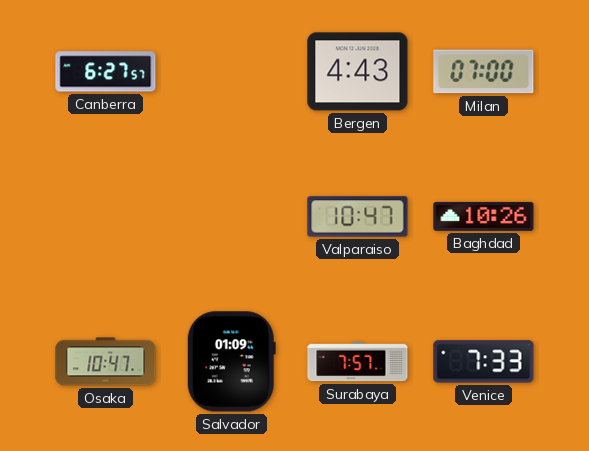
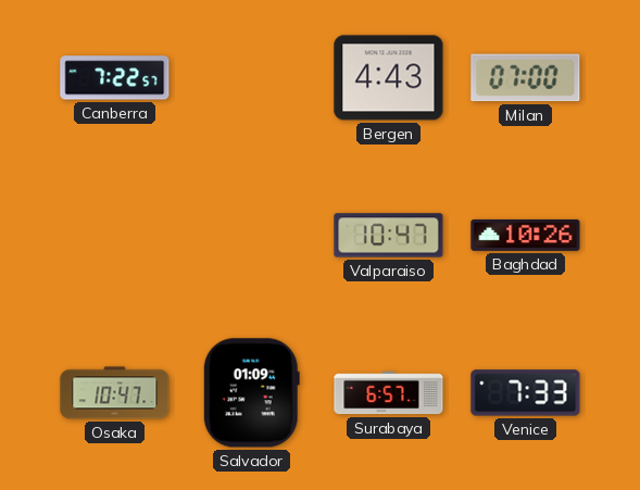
Canberra: 6:27 -> 7:22 (115, 78)
Surabaya: 7:57 -> 6:57 (389, 393)
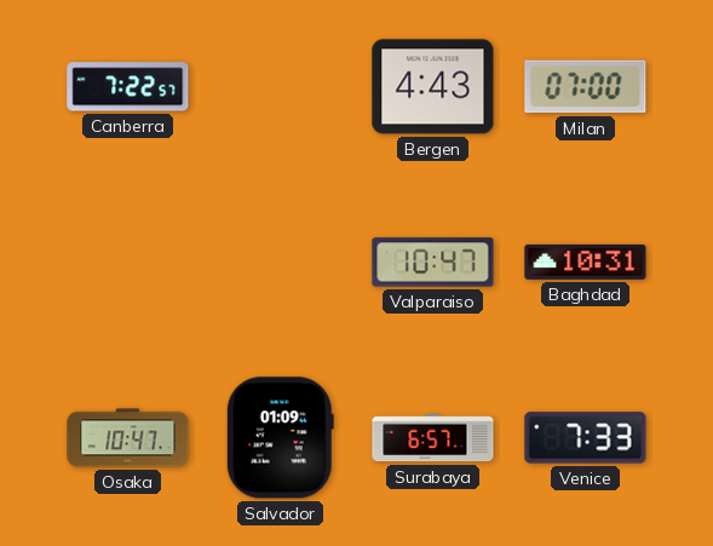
Baghdad: 10:26 -> 10:31 (586, 261)
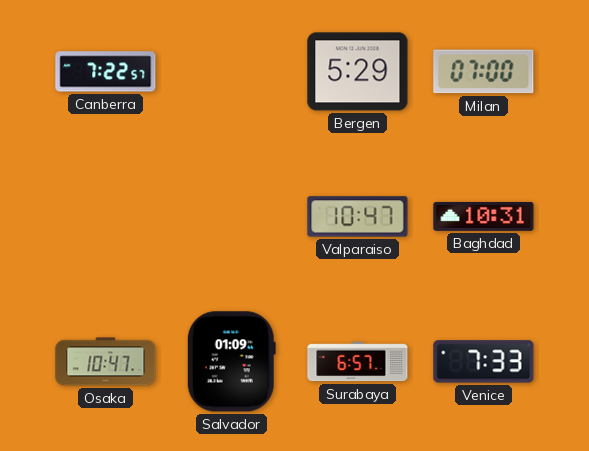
Bergen: 4:43 -> 5:29 (358, 72)
